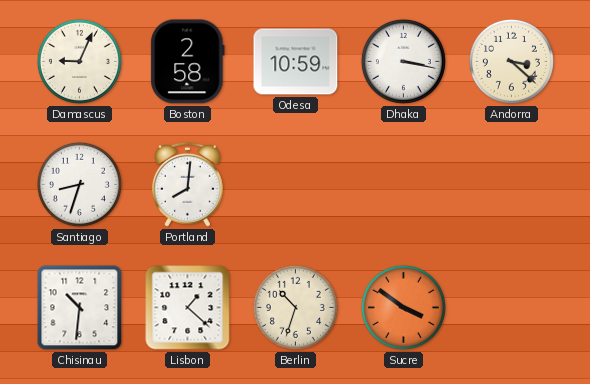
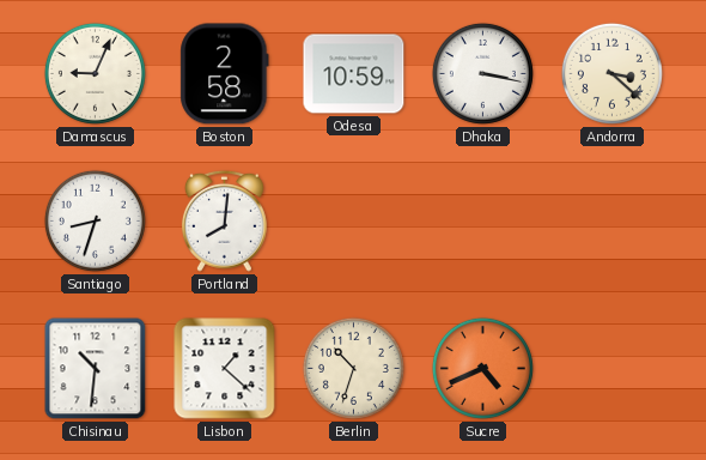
Sucre: 3:51 -> 4:41 (482, 368)
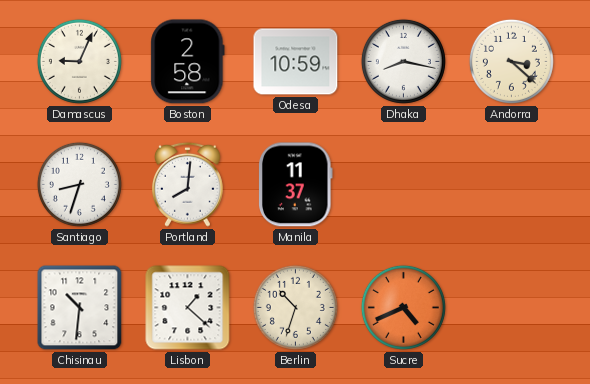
Dhaka: 3:17 -> 8:17 (403, 61)
Manila: none -> 11:37 (296, 185)
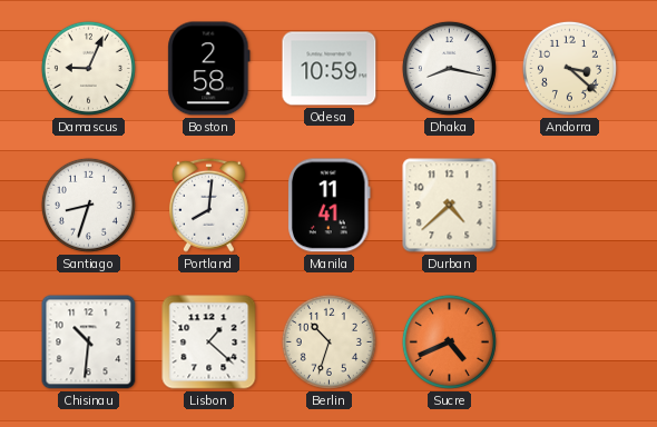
Manila: 11:37 -> 11:41 (330, 206)
Durban: none -> 4:38 (450, 206)
